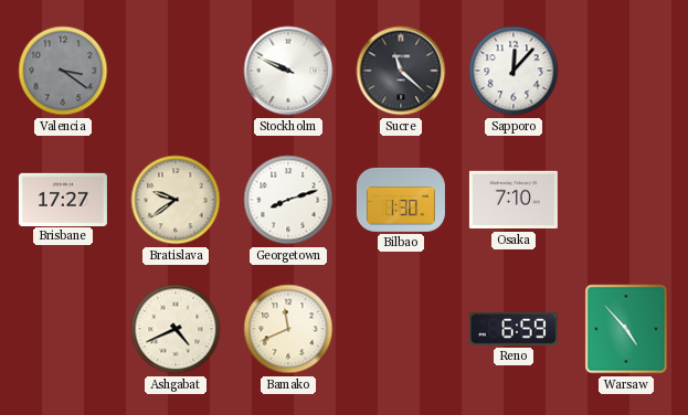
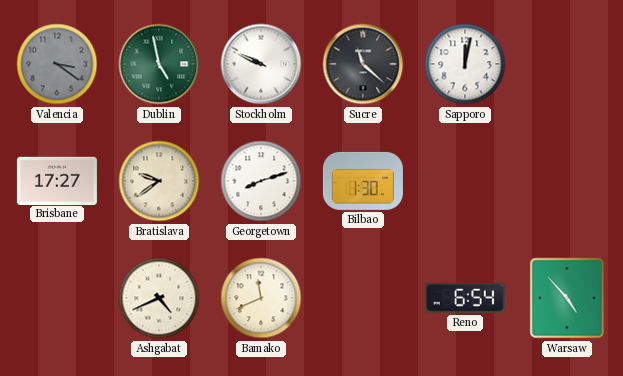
Dublin: none -> 4:58 (159, 64)
Sapporo: 12:07 -> 12:02 (465, 64)
Osaka: 7:10 -> none (514, 200)
Reno: 6:59 -> 6:54 (465, 298)
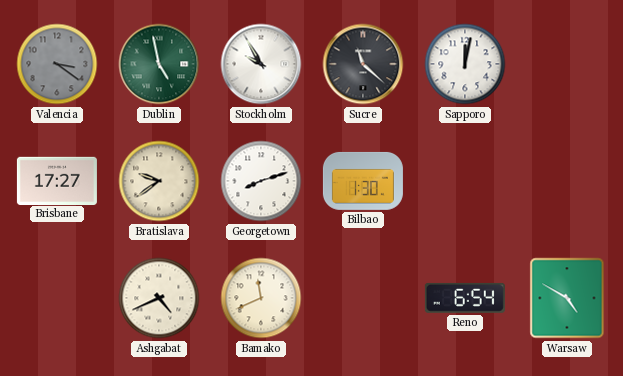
Stockholm: 9:49 -> 9:55 (261, 64)
Warsaw: 4:53 -> 4:50 (567, 298)
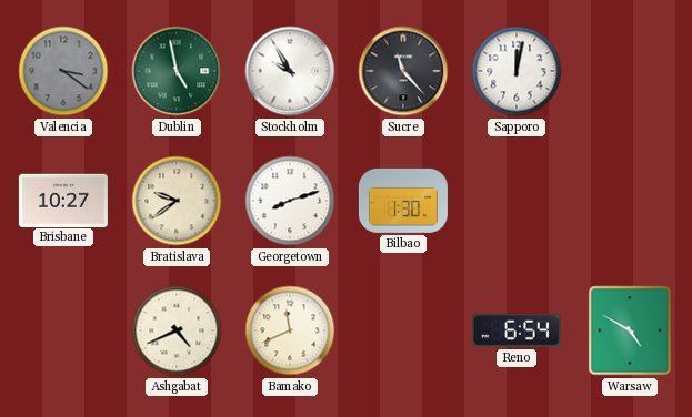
Sucre: 11:22 -> 11:23 (403, 71)
Brisbane: 17:27 -> 10:27 (63, 200)
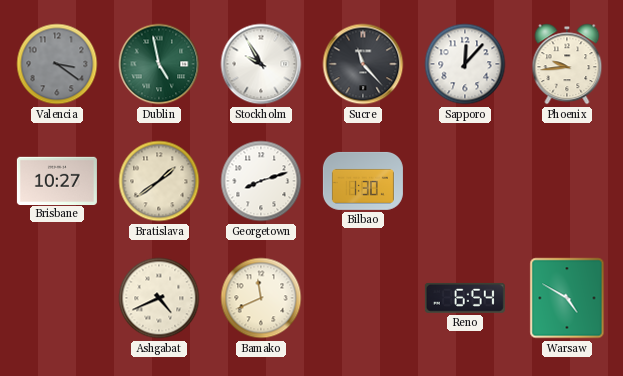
Sapporo: 12:02 -> 12:07 (465, 64)
Phoenix: none -> 9:44 (567, 64)
Bratislava: 9:39 -> 1:39 (159, 181)
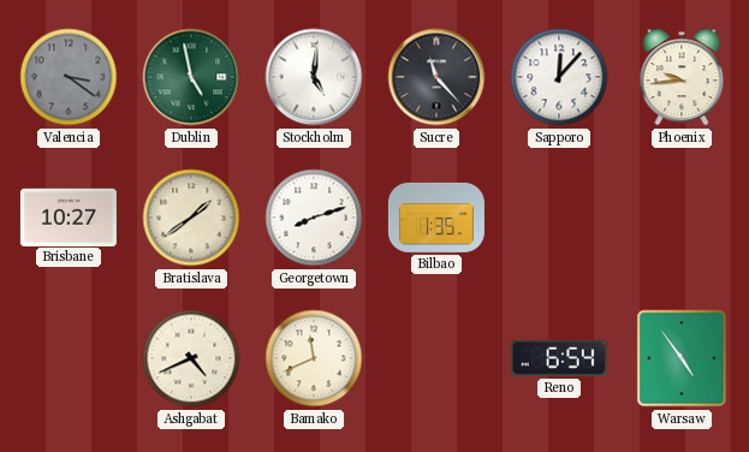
Stockholm: 9:55 -> 5:01 (314, 77)
Bilbao: 1:30 -> 1:35 (436, 218)
Warsaw: 4:50 -> 4:54 (682, 358)
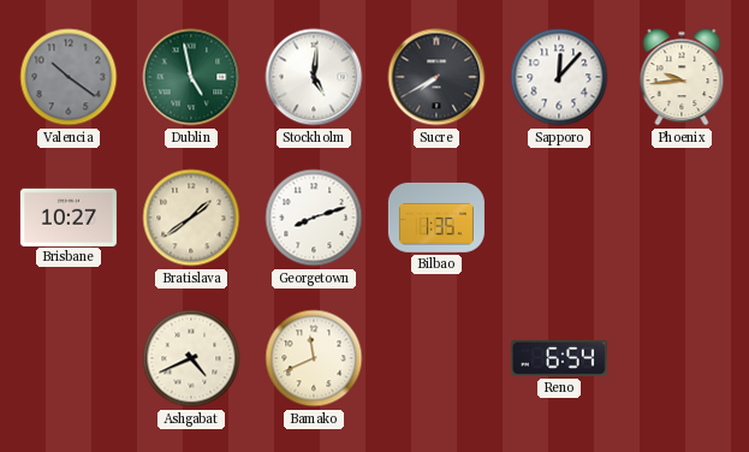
Valencia: 3:21 -> 10:21 (69, 77)
Sucre: 11:23 -> 7:40 (436, 77)
Warsaw: 4:54 -> none (682, 358)
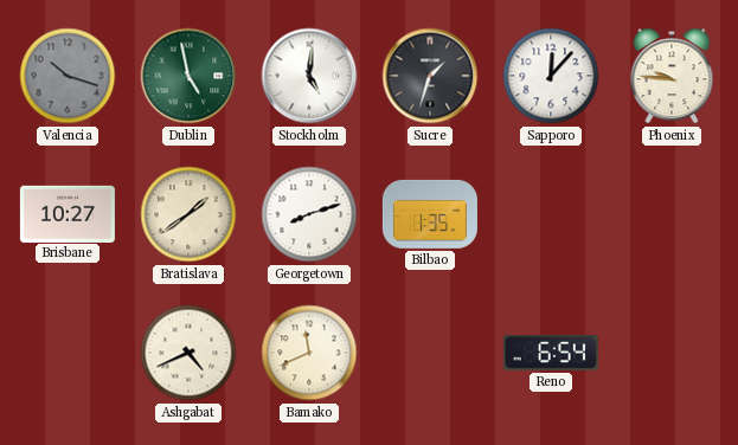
Valencia: 10:21 -> 10:18 (68, 76)
Sucre: 7:40 -> 1:33 (430, 76)
Phoenix: 9:44 -> 9:46 (672, 76)
